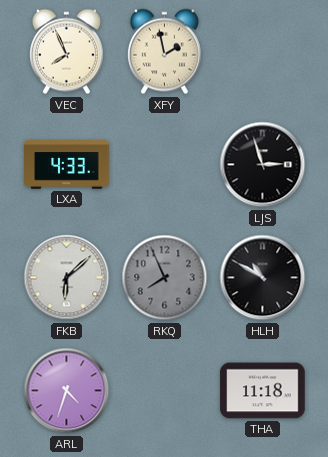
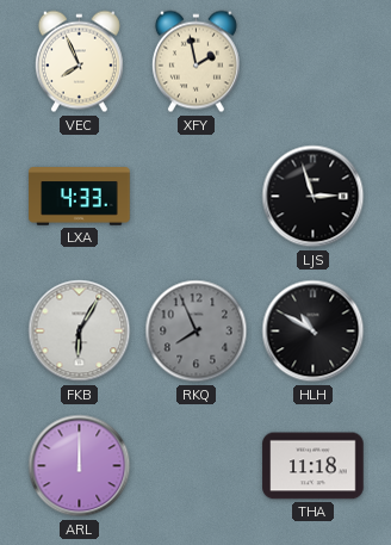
FKB: 6:08 -> 6:05 (80, 332)
ARL: 4:33 -> 12:00 (80, 466)
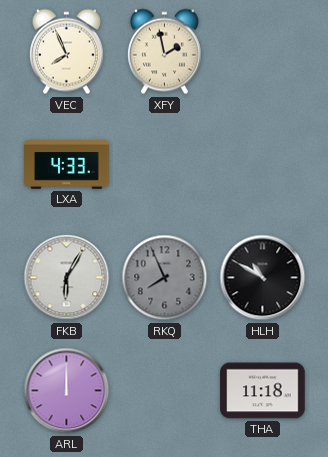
LJS: 2:57 -> none (314, 197)
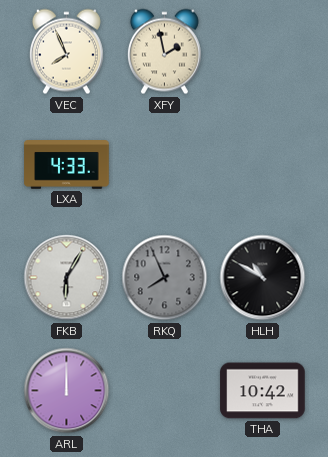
THA: 11:18 -> 10:42 (263, 391)
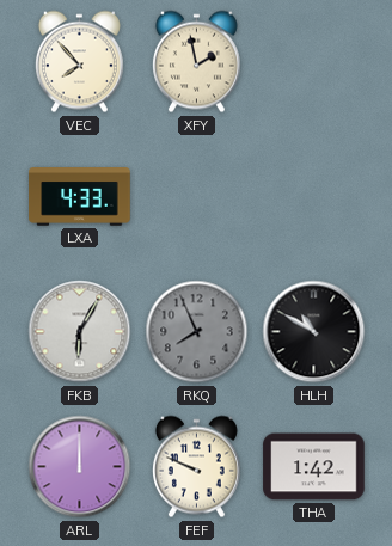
VEC: 7:56 -> 7:53 (79, 62)
FEF: none -> 9:49 (196, 467)
THA: 10:42 -> 1:42 (314, 467)
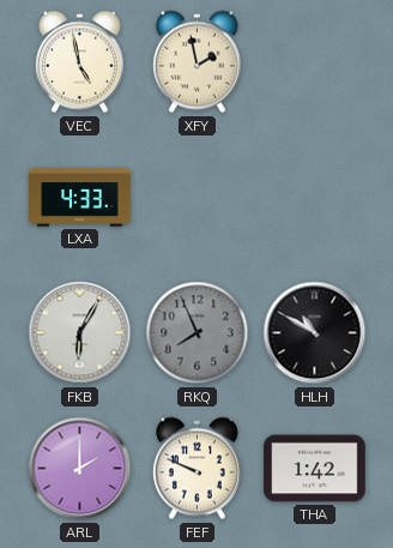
VEC: 7:53 -> 4:58 (79, 62)
ARL: 12:00 -> 2:00 (80, 469)
